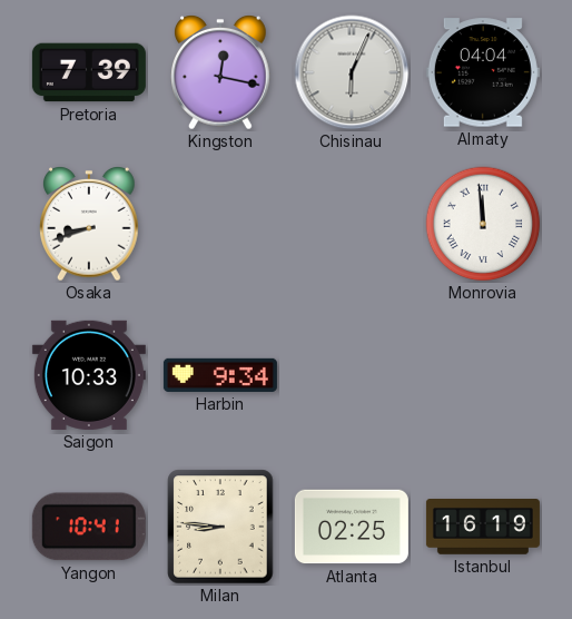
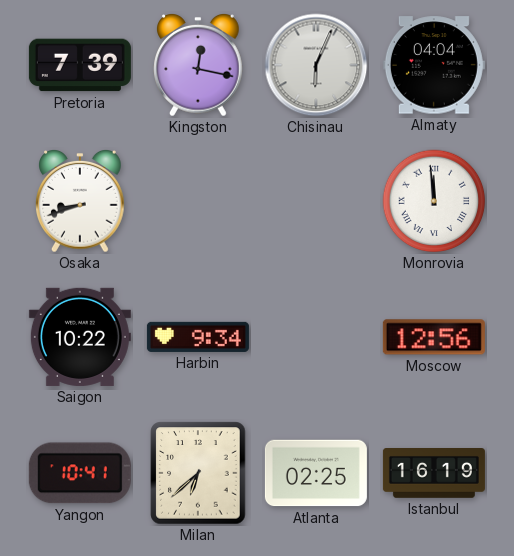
Saigon: 10:33 -> 10:22 (80, 337)
Moscow: none -> 12:56 (434, 337)
Milan: 8:46 -> 6:38 (198, 473)
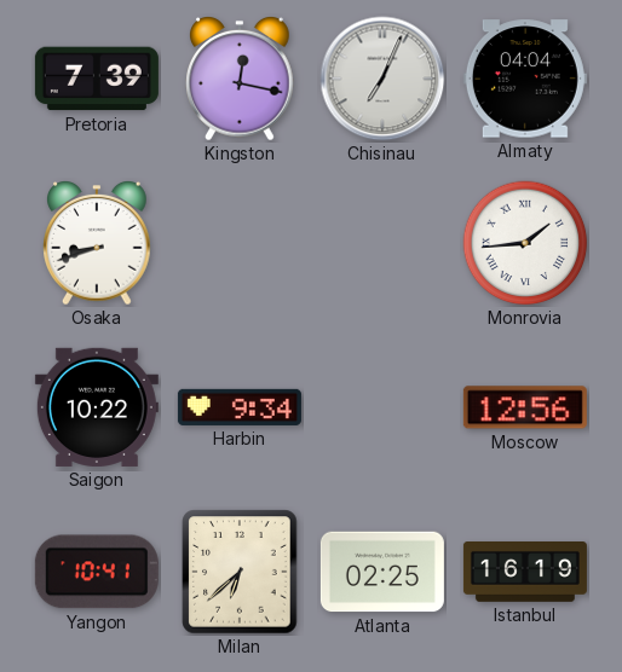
Chisinau: 6:04 -> 7:04 (382, 79)
Monrovia: 11:59 -> 1:44 (525, 243)
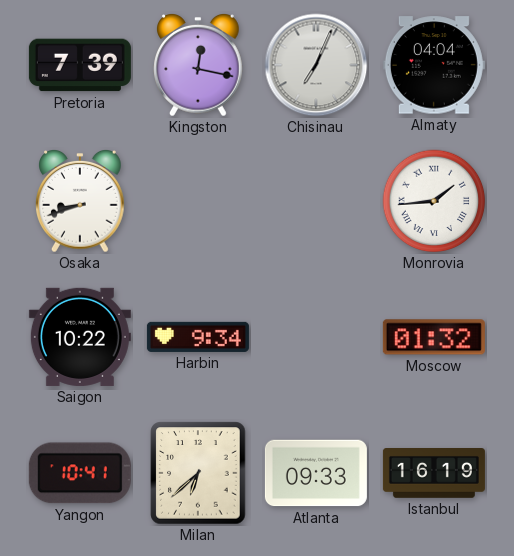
Moscow: 12:56 -> 01:32 (434, 337)
Atlanta: 02:25 -> 09:33 (316, 473)
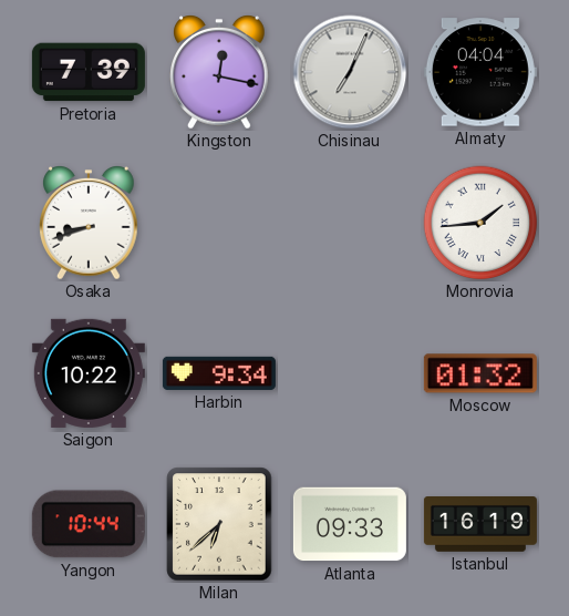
Yangon: 10:41 -> 10:44 (89, 524)
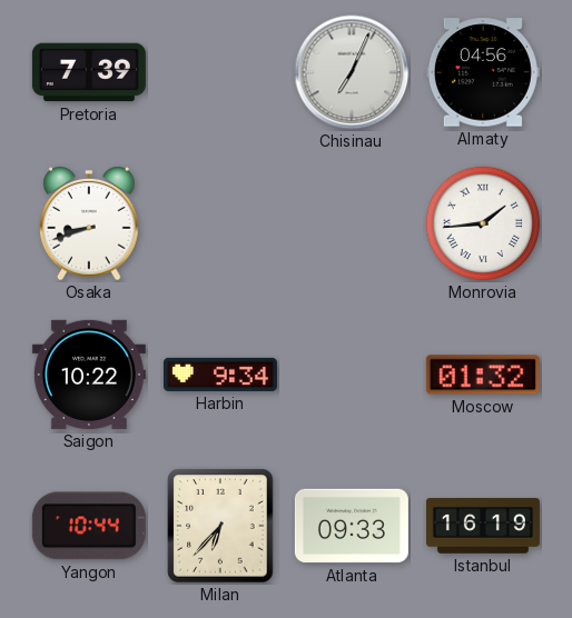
Kingston: 12:17 -> none (219, 73)
Almaty: 04:04 -> 04:56 (483, 72)
Milan: 6:38 -> 6:37 (220, 526)
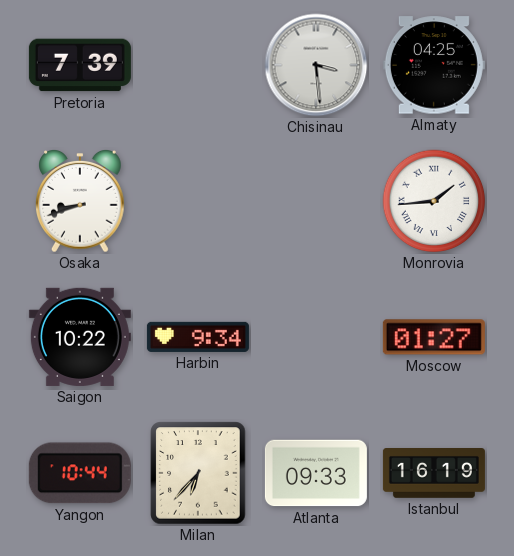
Chisinau: 7:04 -> 3:29 (316, 65)
Almaty: 04:56 -> 04:25 (434, 65)
Moscow: 01:32 -> 01:27 (434, 337)
